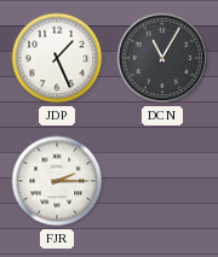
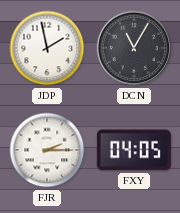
JDP: 1:26 -> 1:58 (47, 48)
FXY: none -> 04:05 (134, 150)
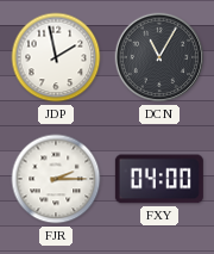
FXY: 04:05 -> 04:00 (159, 179)
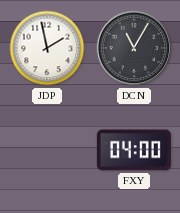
FJR: 2:15 -> none (56, 179)
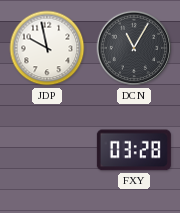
JDP: 1:58 -> 9:58 (47, 48)
FXY: 04:00 -> 03:28 (134, 150)
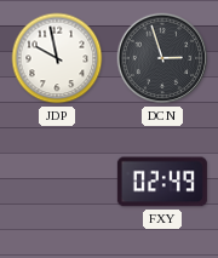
DCN: 11:05 -> 2:57 (162, 58)
FXY: 03:28 -> 02:49 (162, 182)
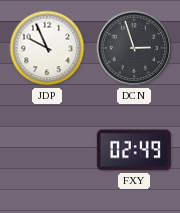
JDP: 9:58 -> 9:56 (47, 48)
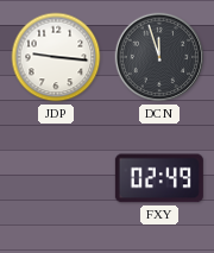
JDP: 9:56 -> 9:16 (56, 57)
DCN: 2:57 -> 11:57 (159, 57)
